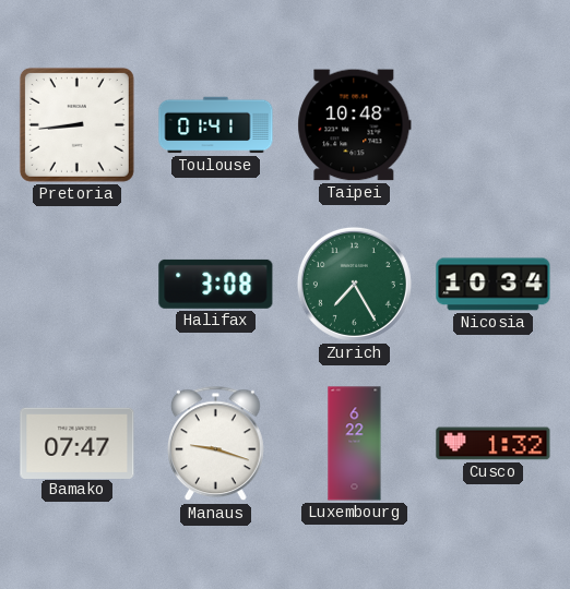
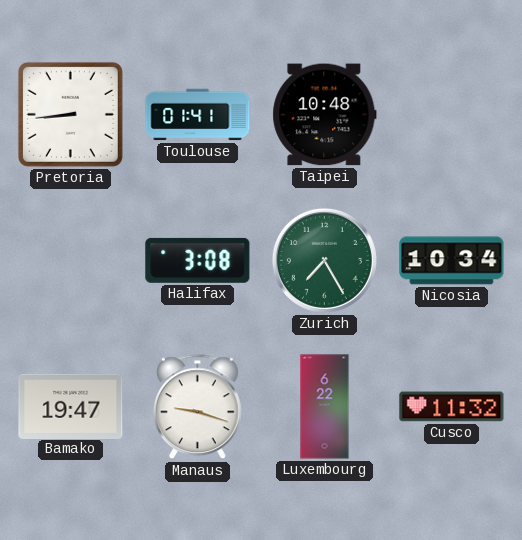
Bamako: 07:47 -> 19:47 (71, 406)
Cusco: 1:32 -> 11:32 (452, 407)
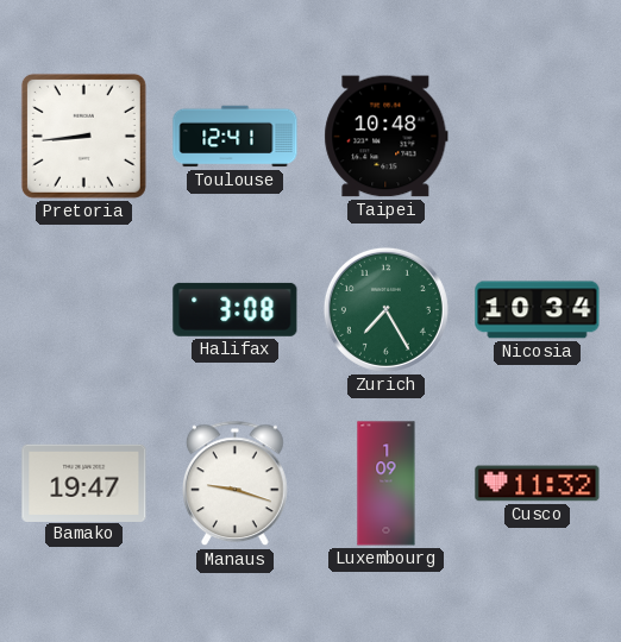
Toulouse: 01:41 -> 12:41 (236, 137)
Luxembourg: 6:22 -> 1:09 (387, 484)
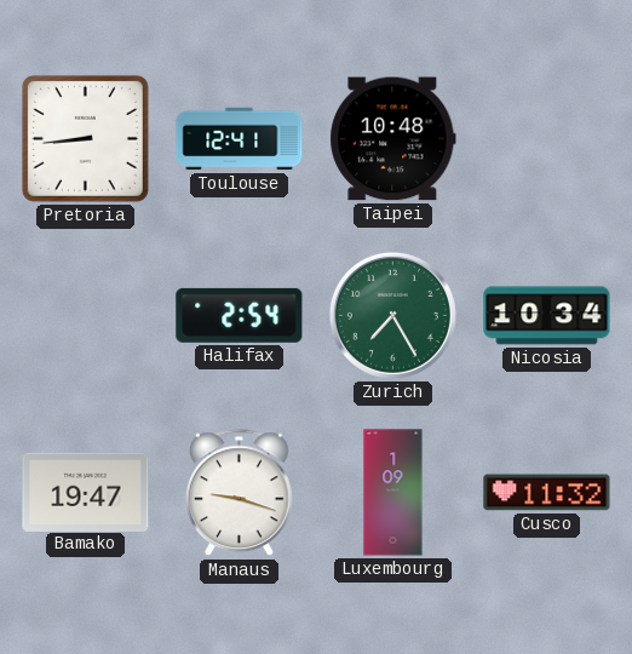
Halifax: 3:08 -> 2:54 (240, 315)
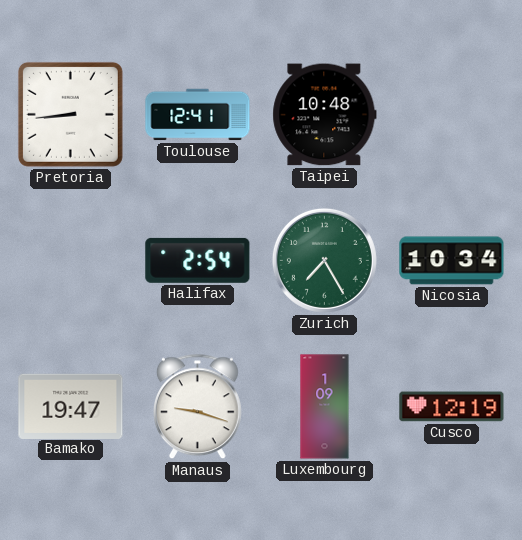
Cusco: 11:32 -> 12:19 (452, 407)
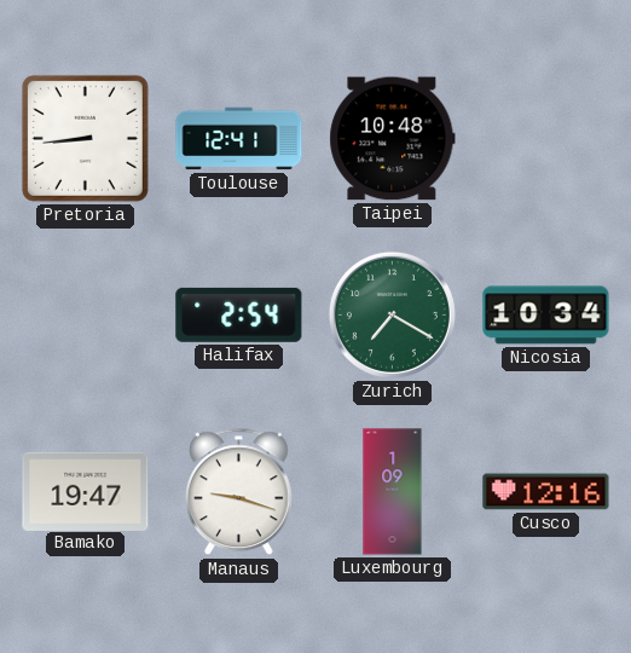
Zurich: 7:25 -> 7:20 (392, 314)
Cusco: 12:19 -> 12:16 (546, 492)
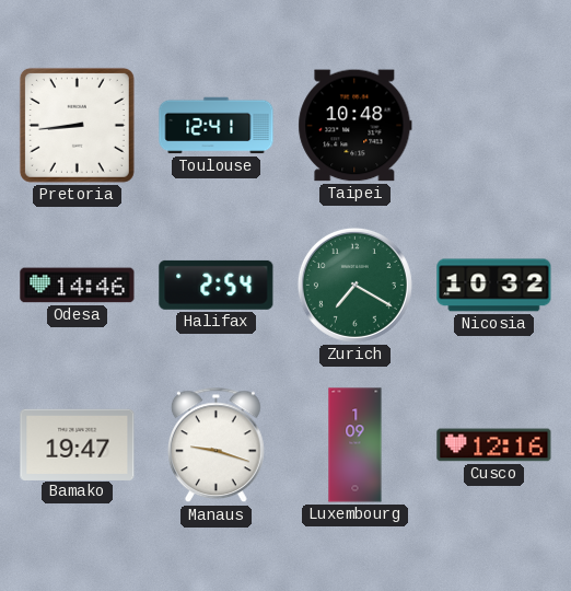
Odesa: none -> 14:46 (78, 286)
Nicosia: 10:34 -> 10:32 (494, 286)
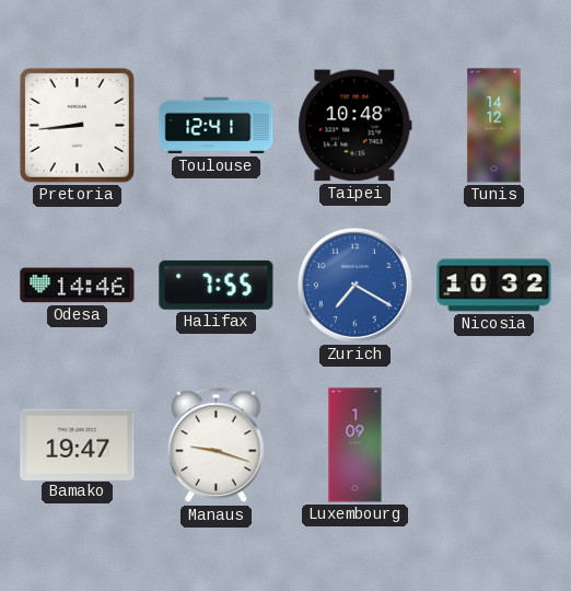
Tunis: none -> 14:12 (494, 126)
Halifax: 2:54 -> 7:55 (217, 285)
Zurich dial: green -> blue (354, 285)
Cusco: 12:16 -> none (494, 445)
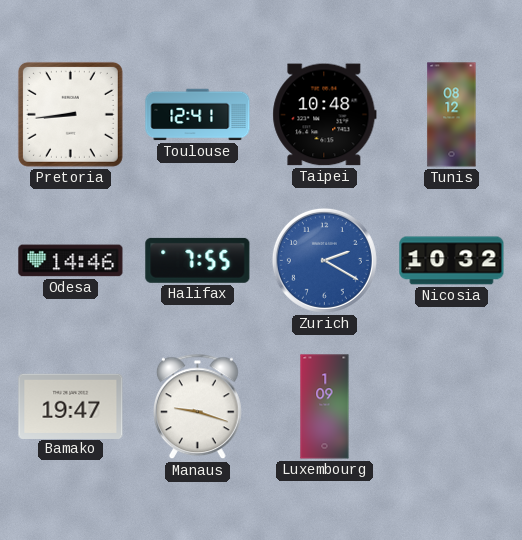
Tunis: 14:12 -> 08:12 (452, 115)
Zurich: 7:20 -> 2:20 (324, 260)
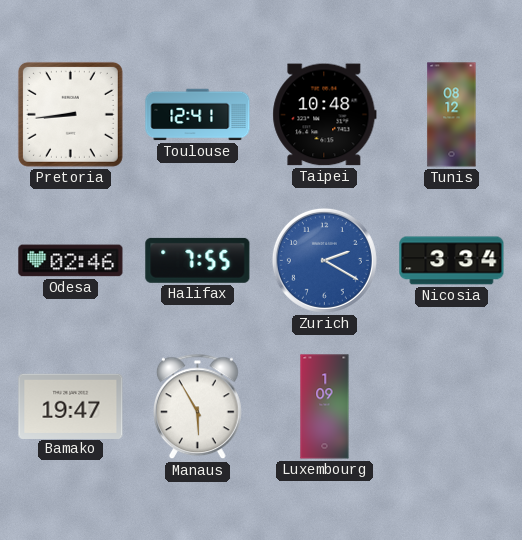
Odesa: 14:46 -> 02:46 (71, 261)
Nicosia: 10:32 -> 3:34 (452, 261)
Manaus: 9:18 -> 5:55 (198, 407)
